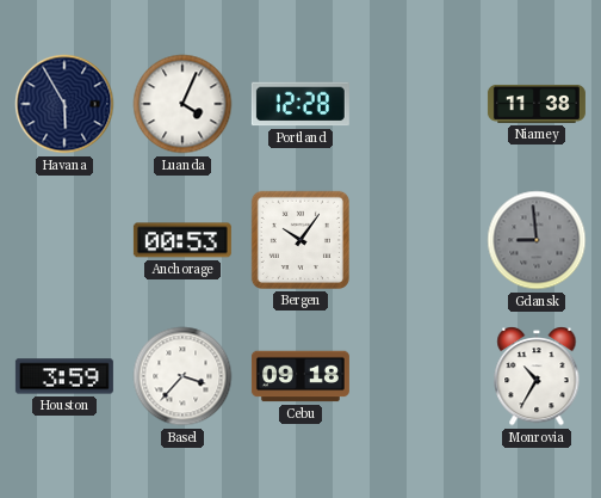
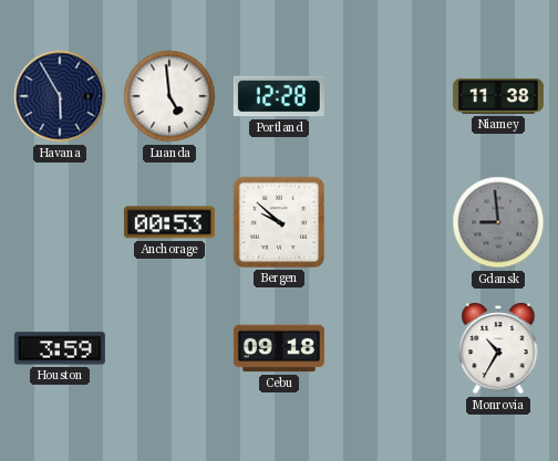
Luanda: 4:04 -> 4:59 (169, 96)
Bergen: 10:06 -> 9:52 (279, 222)
Basel: 3:37 -> none (182, 376)
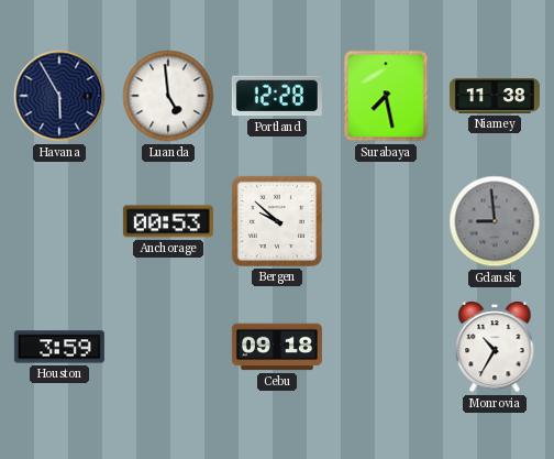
Surabaya: none -> 7:28 (386, 96)
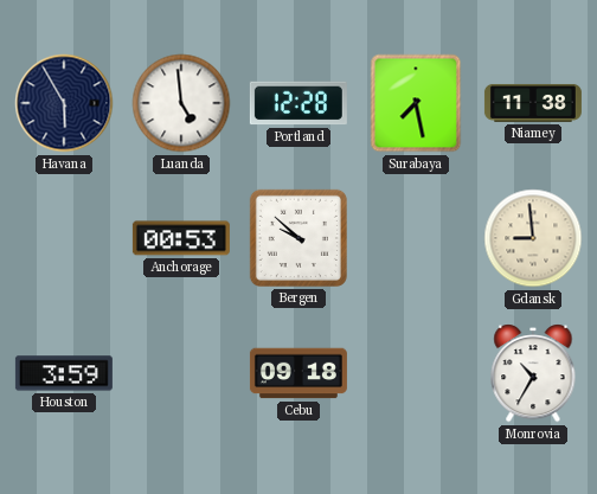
Gdansk dial: grey -> cream (533, 238)
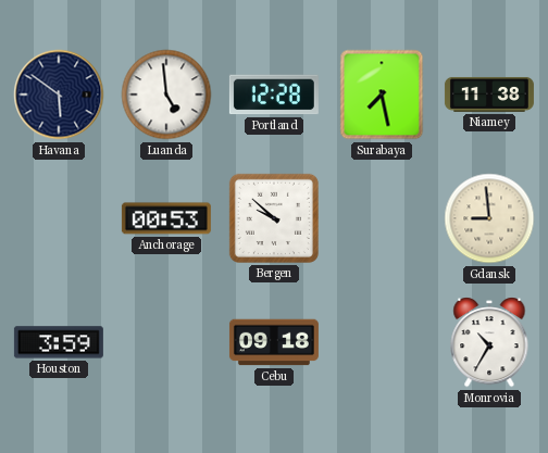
Havana: 5:55 -> 5:51 (59, 95)
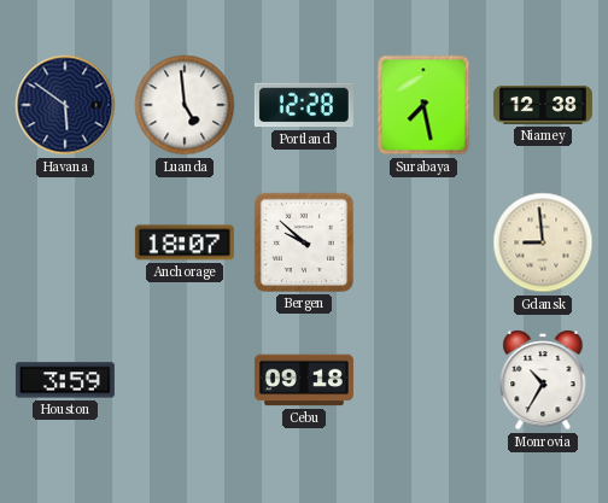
Niamey: 11:38 -> 12:38 (543, 105)
Anchorage: 00:53 -> 18:07 (185, 242)
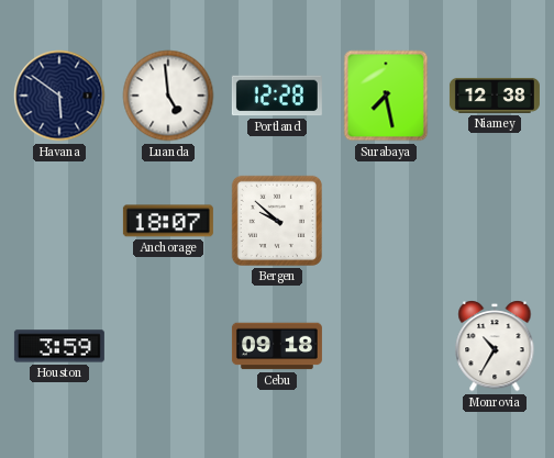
Gdansk: 8:59 -> none (543, 242)
